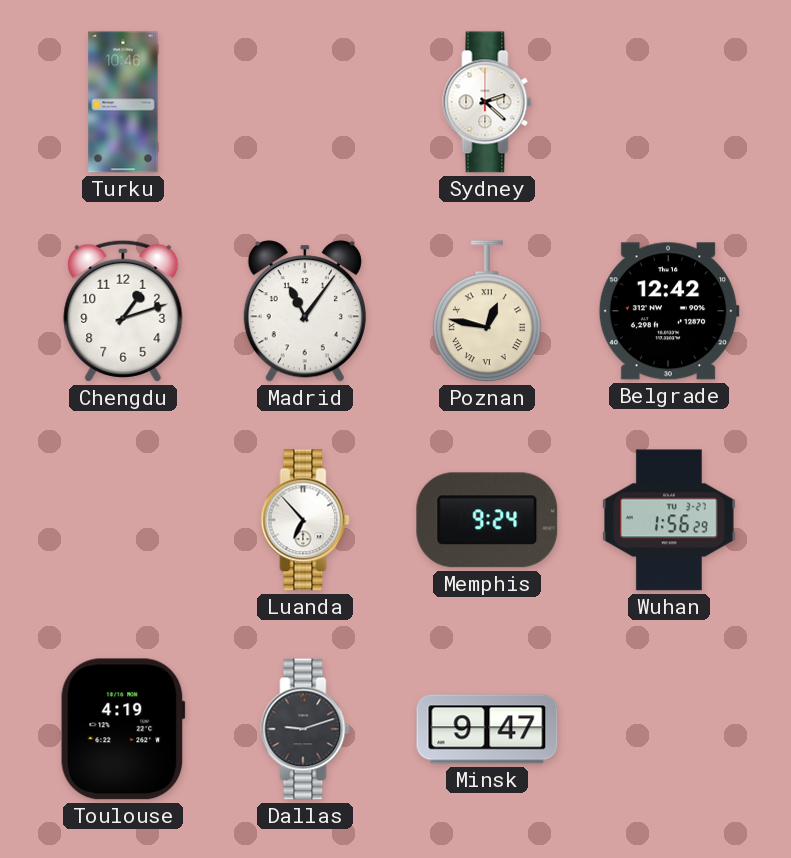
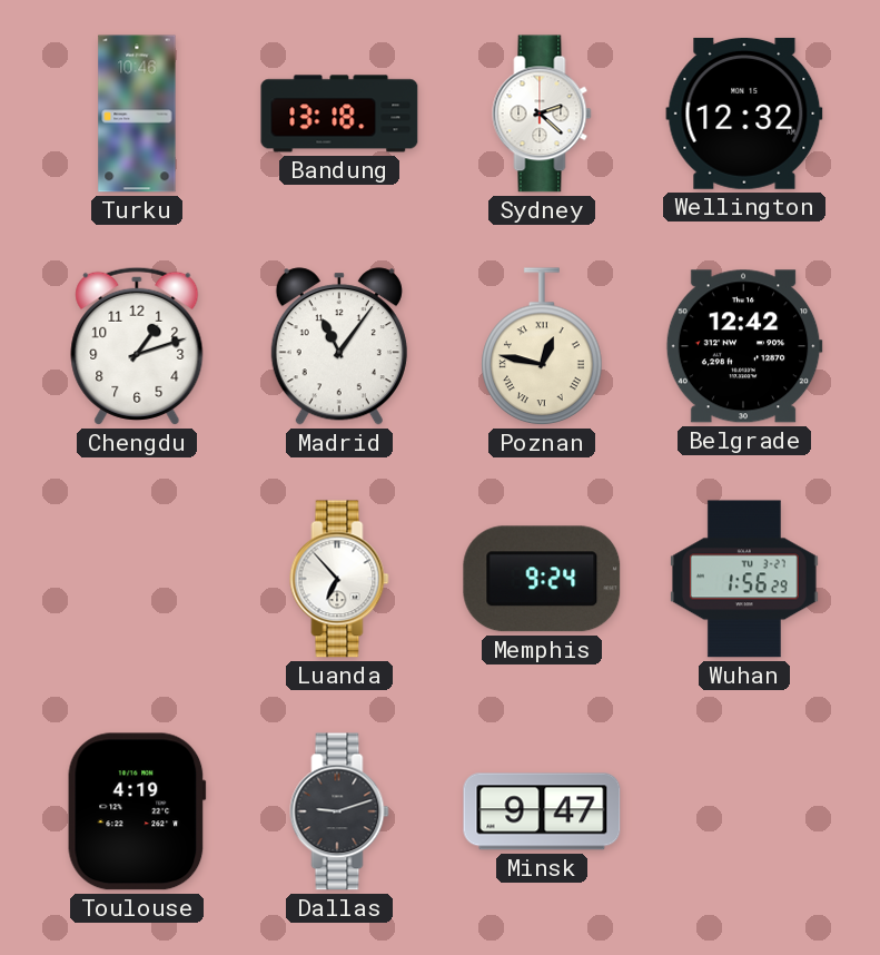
Bandung: none -> 13:18 (339, 114)
Wellington: none -> 12:32 (744, 114)
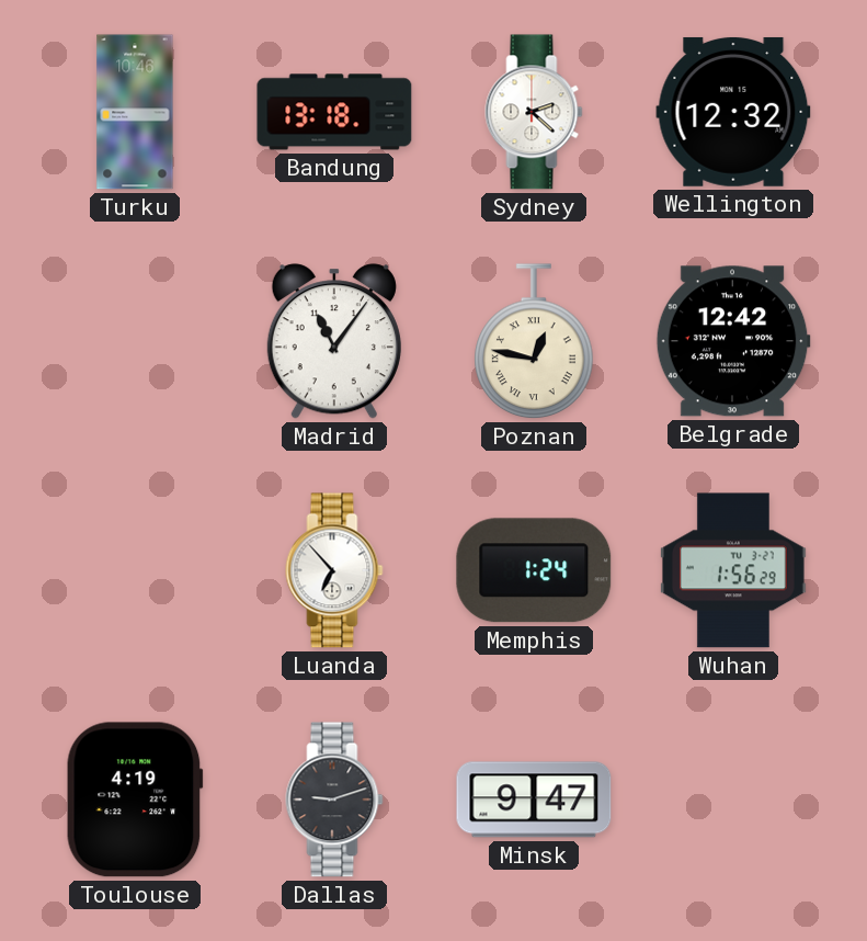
Chengdu: 1:12 -> none (137, 346)
Memphis: 9:24 -> 1:24 (534, 570)
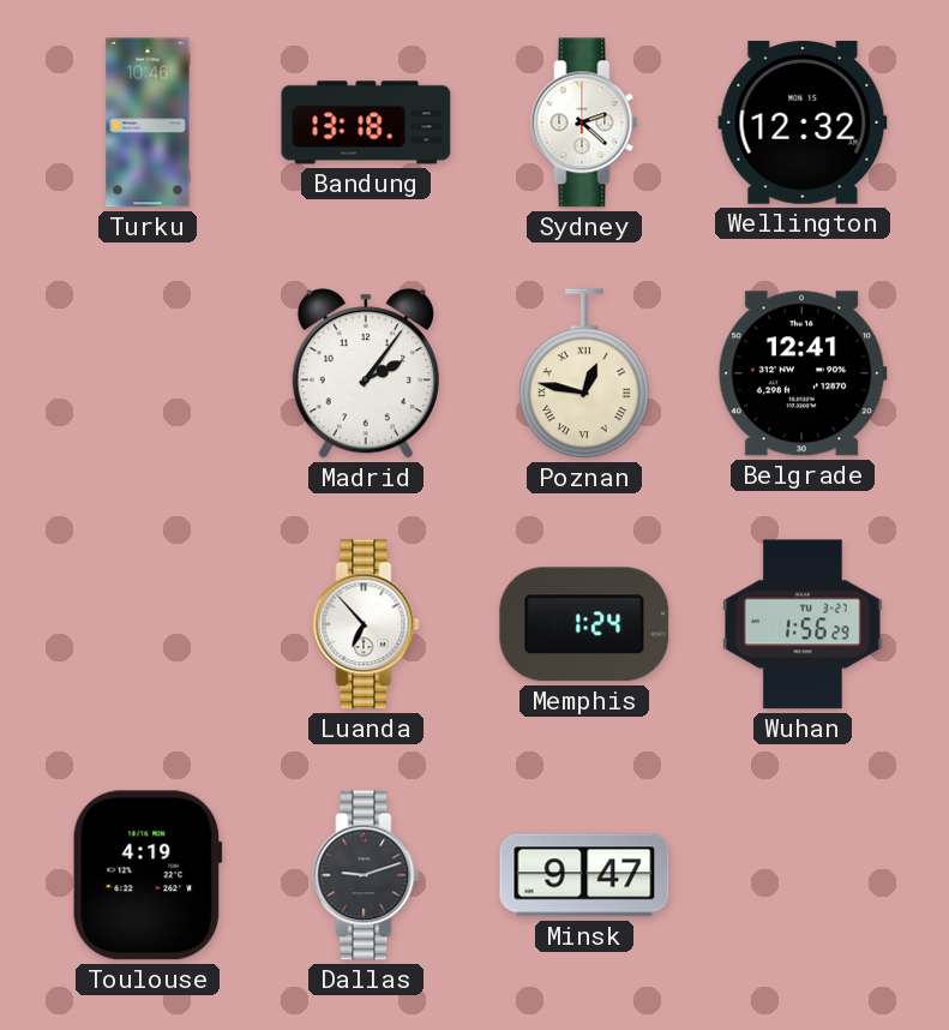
Madrid: 11:06 -> 2:06 (366, 373)
Belgrade: 12:42 -> 12:41 (803, 373)
